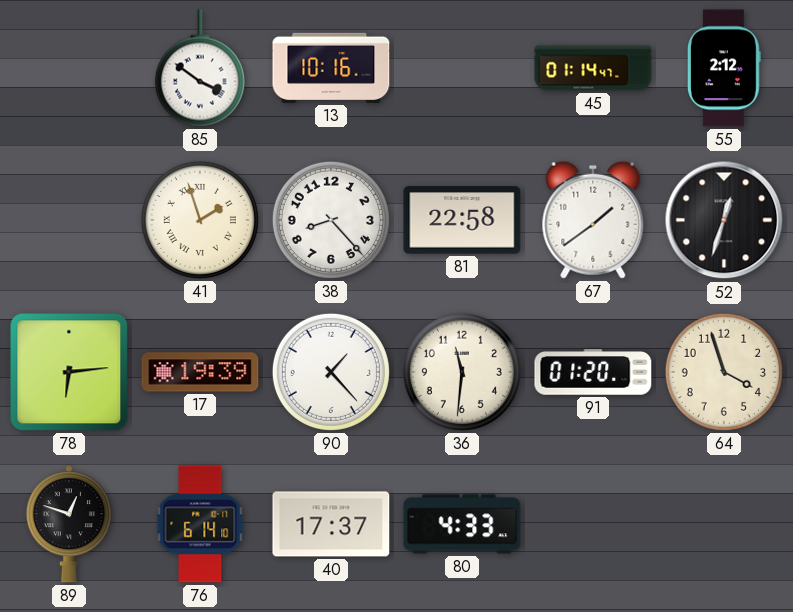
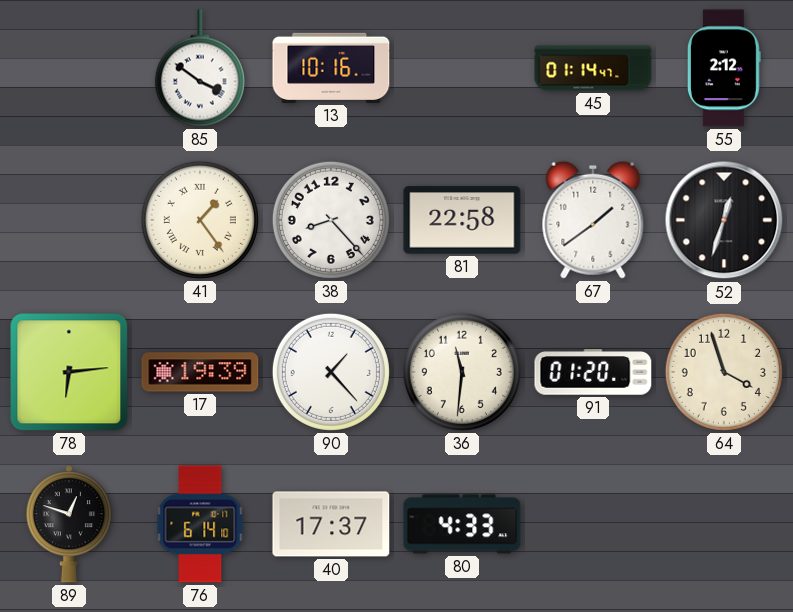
41: 1:57 -> 1:24 (200, 220)
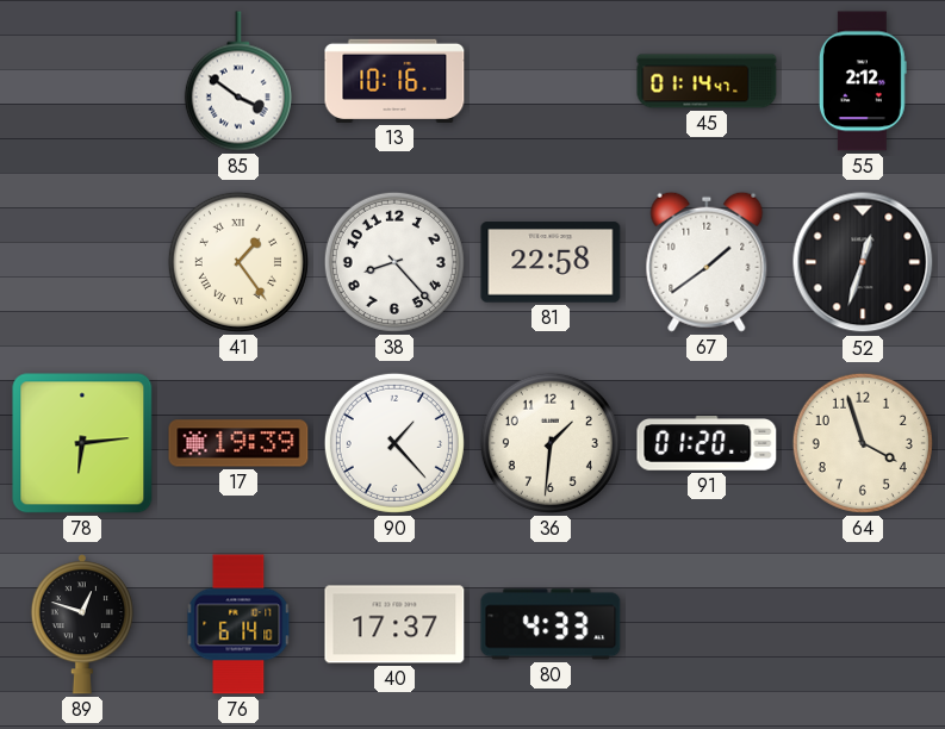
36: 11:31 -> 1:31 (551, 443)
